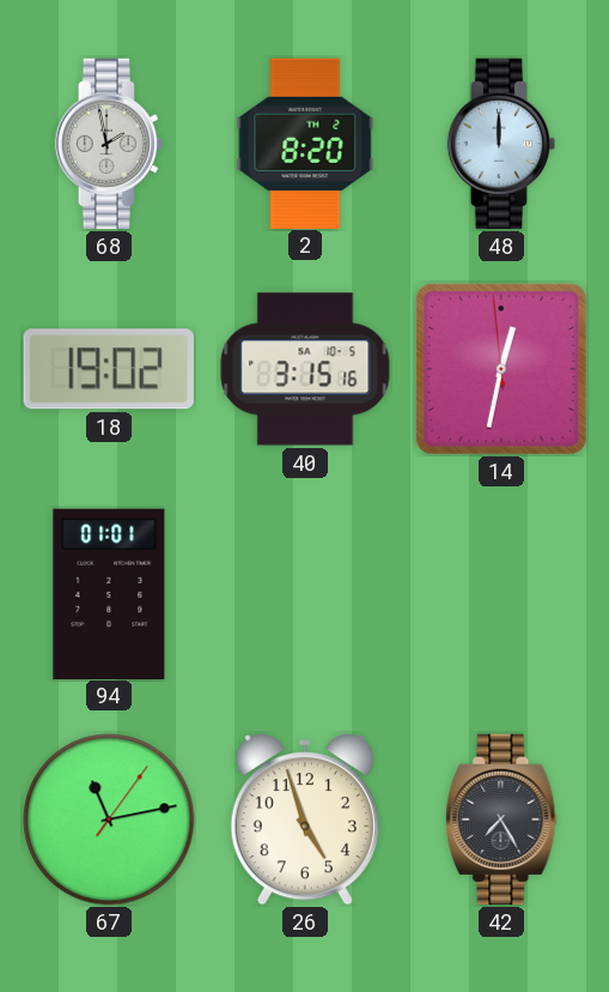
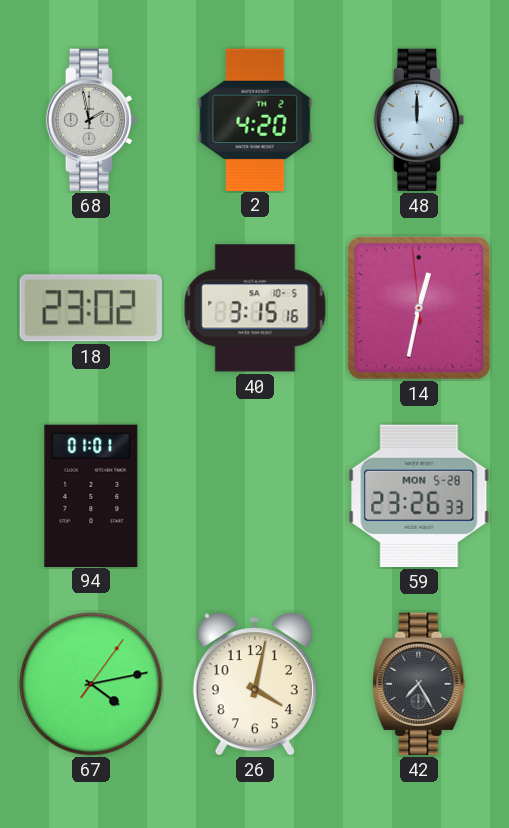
2: 8:20 -> 4:20 (255, 119)
18: 19:02 -> 23:02 (91, 308)
59: none -> 23:26 (419, 496)
67: 11:13 -> 4:13 (91, 684)
26: 4:57 -> 4:02 (255, 684)
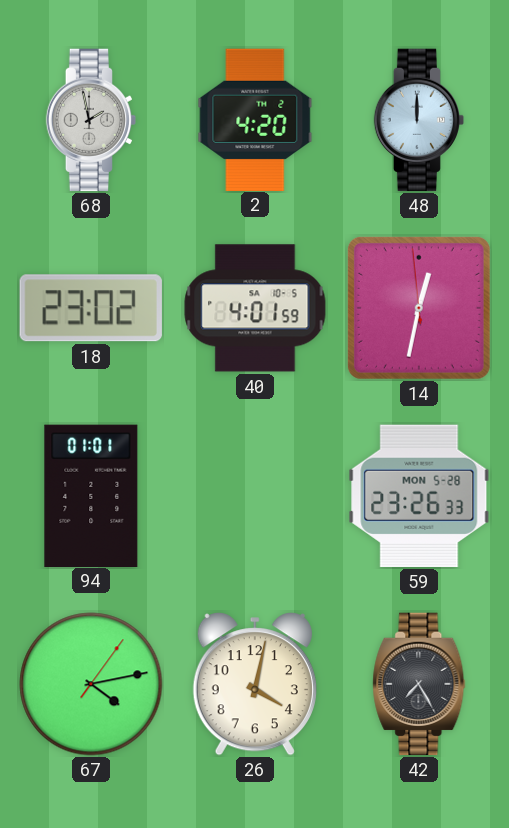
40: 3:15 -> 4:01 (255, 308)
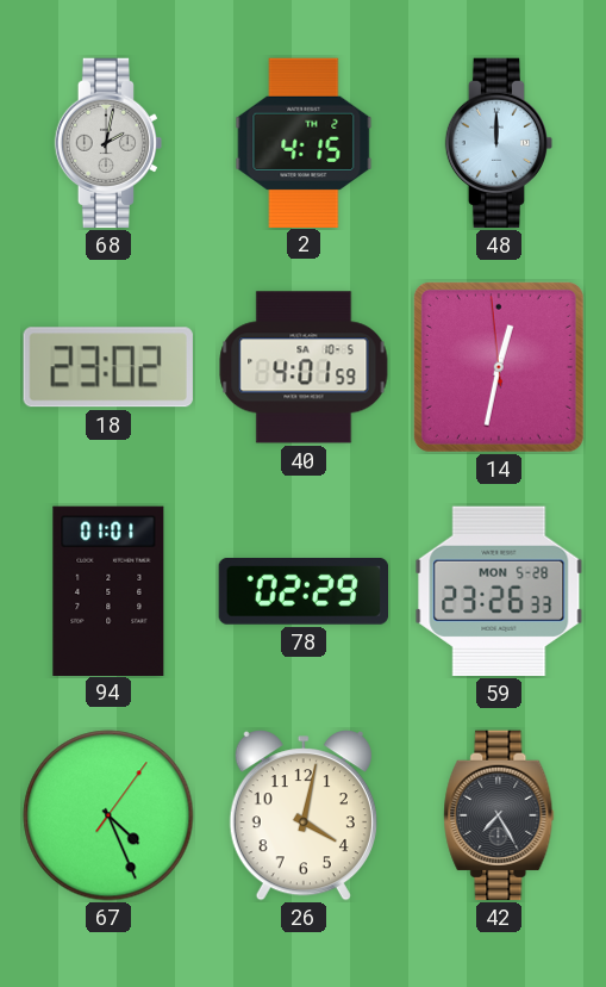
68: 1:58 -> 2:02 (108, 143)
2: 4:20 -> 4:15 (304, 142)
78: none -> 02:29 (302, 591)
67: 4:13 -> 4:26 (108, 815)
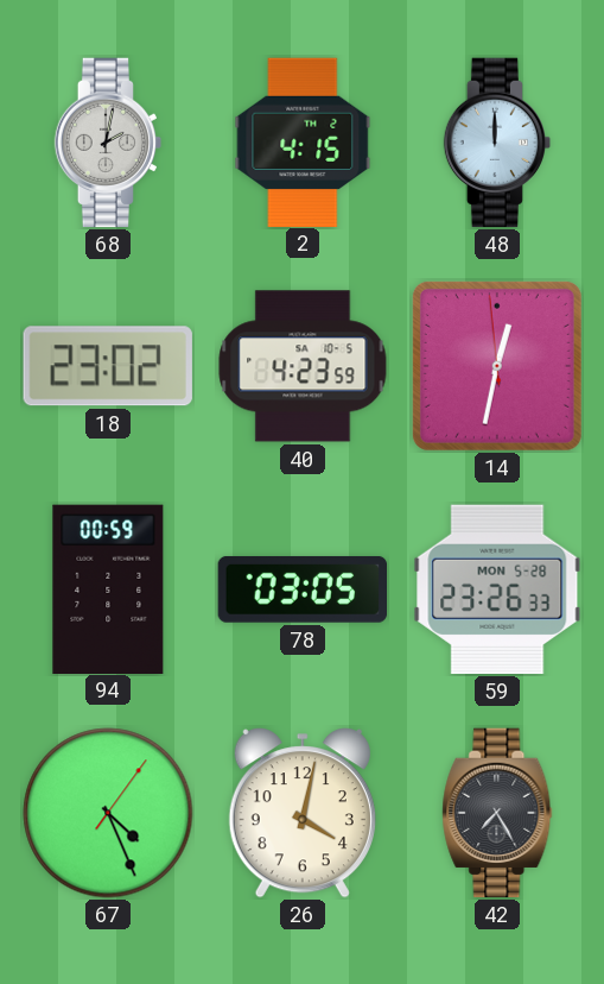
40: 4:01 -> 4:23 (303, 366)
94: 01:01 -> 00:59 (108, 588)
78: 02:29 -> 03:05 (301, 589)
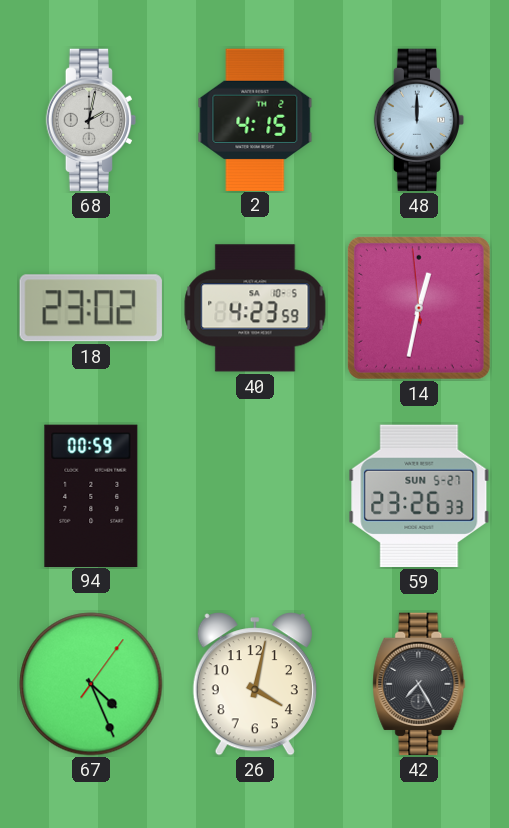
78: 03:05 -> none (301, 589)
59 date: MON 5-28 -> SUN 5-27 (419, 496)
